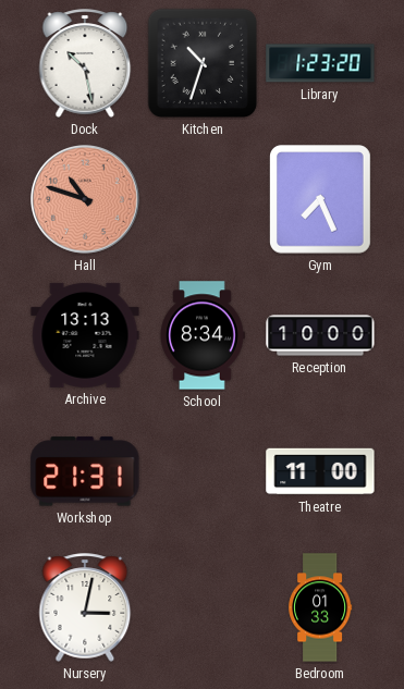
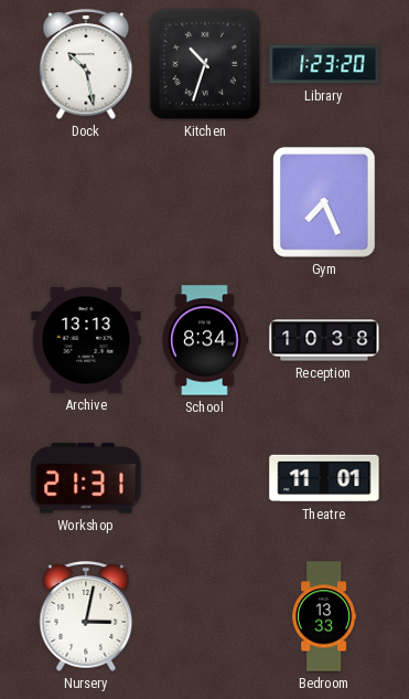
Hall: 10:48 -> none (86, 200)
Reception: 10:00 -> 10:38 (324, 340)
Theatre: 11:00 -> 11:01 (324, 478)
Bedroom: 01:33 -> 13:33 (324, 616)
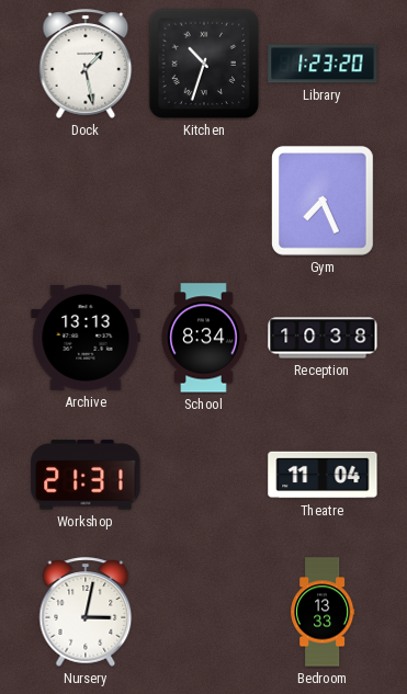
Dock: 10:28 -> 1:28 (86, 64)
Theatre: 11:01 -> 11:04 (323, 475)
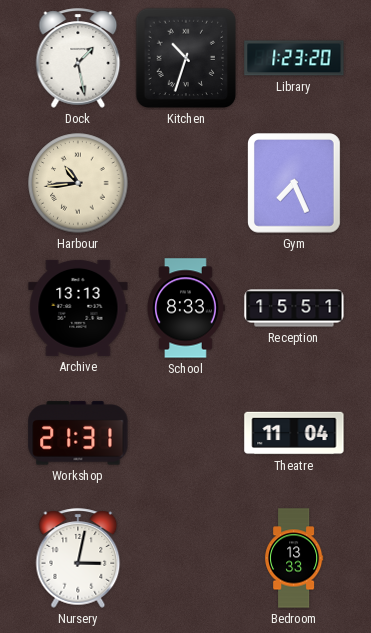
Harbour: none -> 10:44 (78, 183)
School: 8:34 -> 8:33 (186, 308)
Reception: 10:38 -> 15:51 (294, 308)
